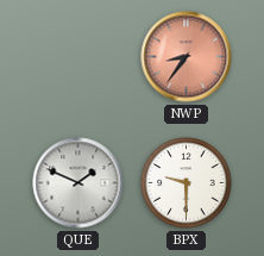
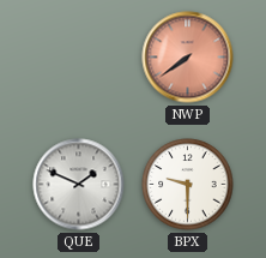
NWP: 8:36 -> 7:39 (188, 58)
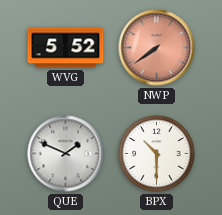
WVG: none -> 5:52 (66, 48)
BPX: 9:30 -> 10:30 (157, 154)
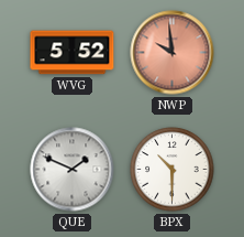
NWP: 7:39 -> 9:59 (173, 53)
